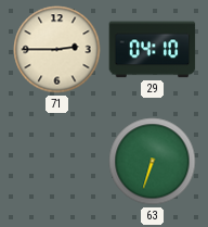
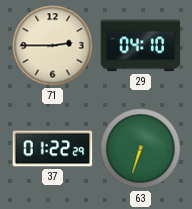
37: none -> 01:22 (53, 149)
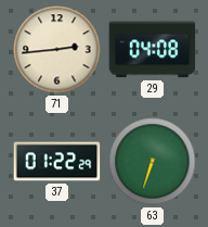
71: 2:45 -> 2:44 (57, 50)
29: 04:10 -> 04:08 (153, 50)
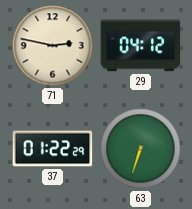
71: 2:44 -> 2:47 (53, 46)
29: 04:08 -> 04:12 (141, 46)
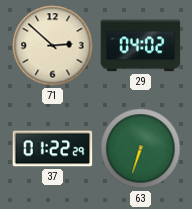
71: 2:47 -> 2:52 (53, 46)
29: 04:12 -> 04:02 (141, 46)
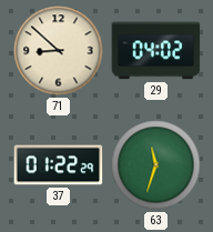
71: 2:52 -> 8:52 (59, 51)
63: 6:33 -> 11:33 (156, 165)
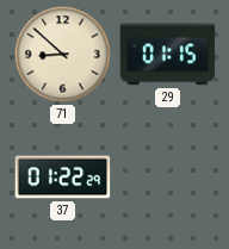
29: 04:02 -> 01:15 (168, 55)
63: 11:33 -> none (156, 165)
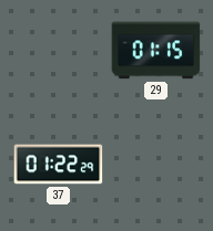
71: 8:52 -> none (63, 55)
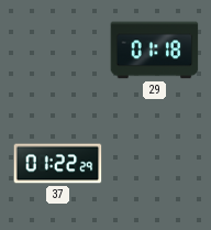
29: 01:15 -> 01:18 (155, 51)
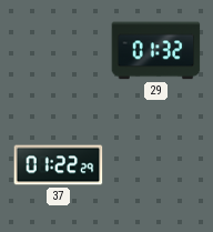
29: 01:18 -> 01:32 (156, 51)
